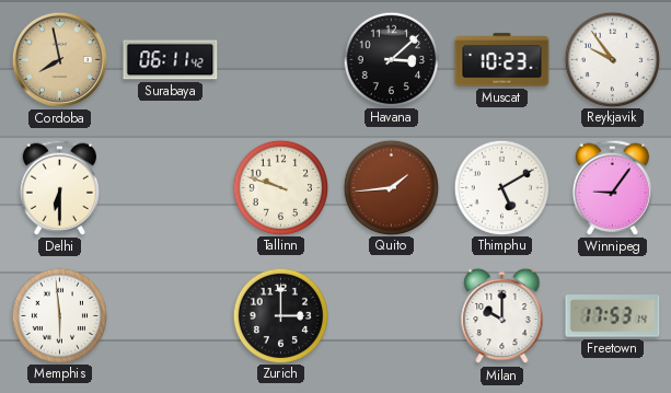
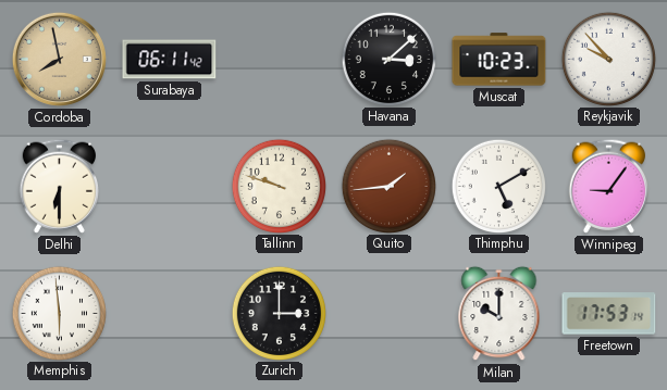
Reykjavik: 9:54 -> 9:53 (608, 59)
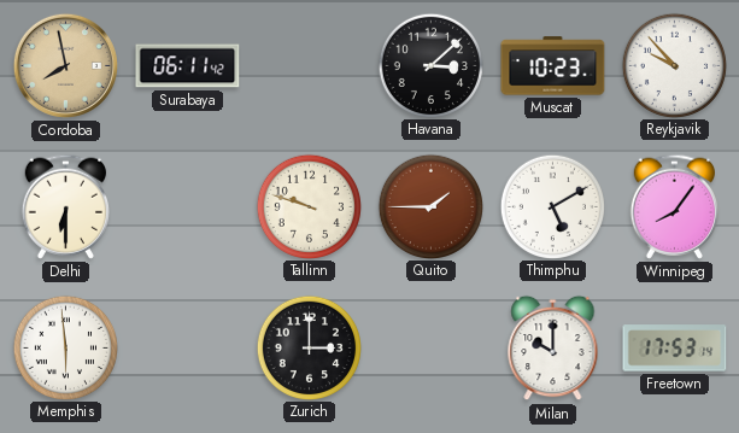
Quito: 1:44 -> 1:45 (430, 206)
Winnipeg: 9:06 -> 8:06 (674, 206)
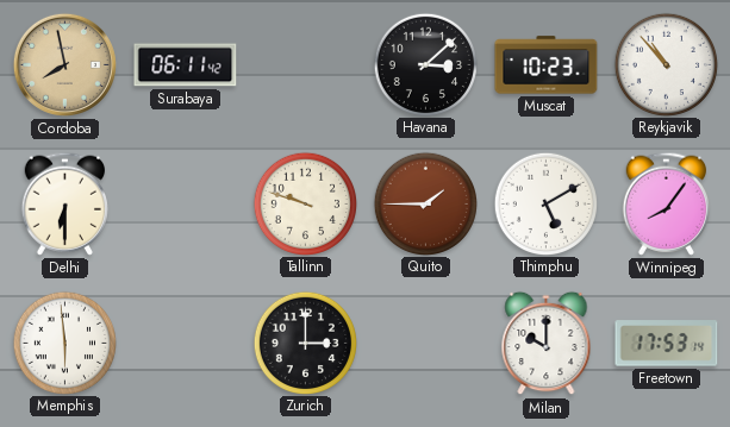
Reykjavik: 9:53 -> 10:53 (666, 64)
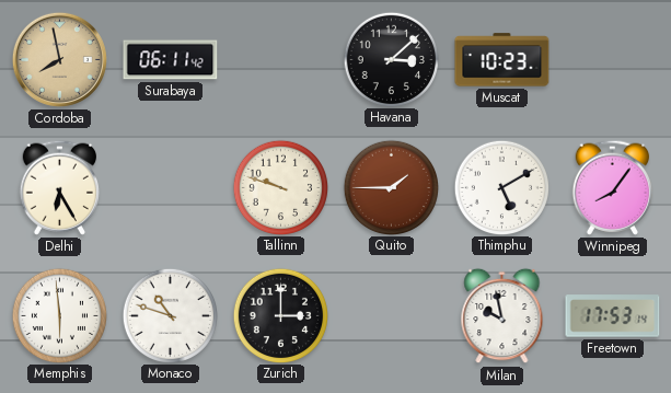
Reykjavik: 10:53 -> none (666, 64)
Delhi: 6:30 -> 6:25 (59, 187)
Monaco: none -> 10:48 (170, 315)
Milan: 10:00 -> 9:58 (502, 316)
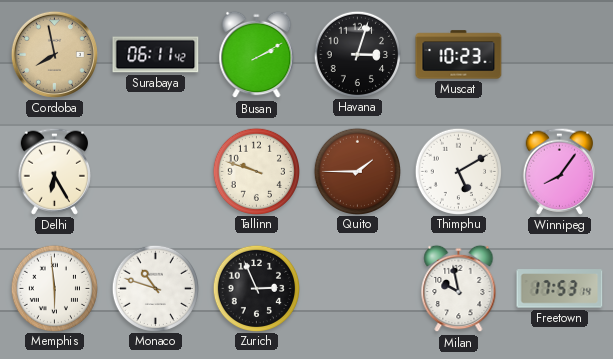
Busan: none -> 2:10 (257, 55)
Havana: 3:08 -> 3:03 (357, 54)
Zurich: 3:00 -> 2:56 (256, 288)
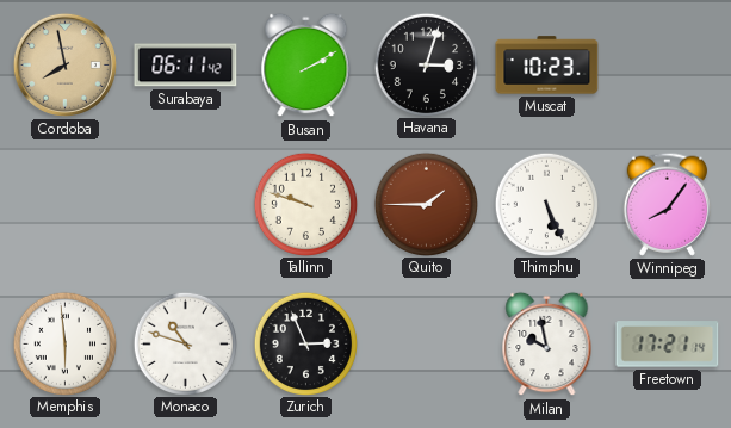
Delhi: 6:25 -> none (54, 171)
Thimphu: 5:10 -> 5:26 (546, 204)
Freetown: 17:53 -> 17:21 (668, 345)
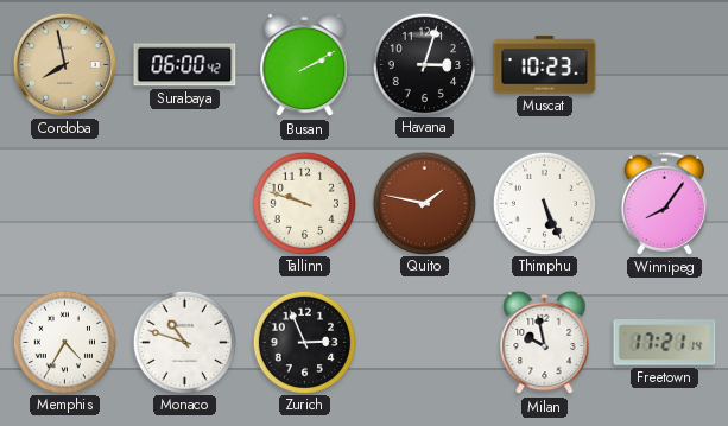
Surabaya: 06:11 -> 06:00 (185, 65)
Quito: 1:45 -> 1:47 (424, 203)
Memphis: 5:59 -> 4:35 (64, 342)
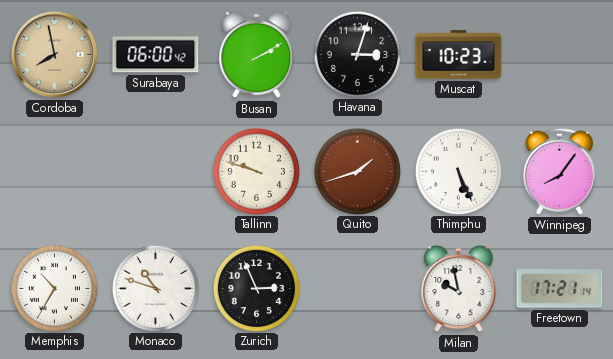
Quito: 1:47 -> 1:42 (357, 171)
Memphis: 4:35 -> 10:35 (54, 288)
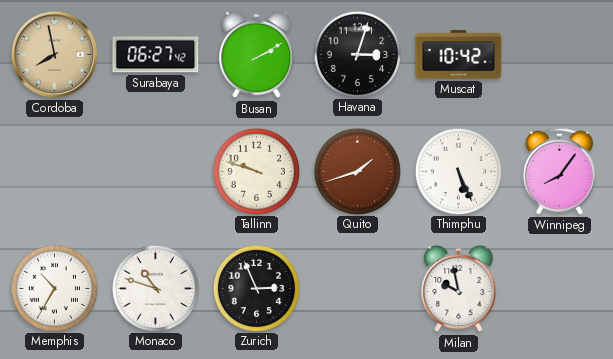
Surabaya: 06:00 -> 06:27 (156, 55)
Muscat: 10:23 -> 10:42 (459, 55)
Freetown: 17:21 -> none (560, 289)
